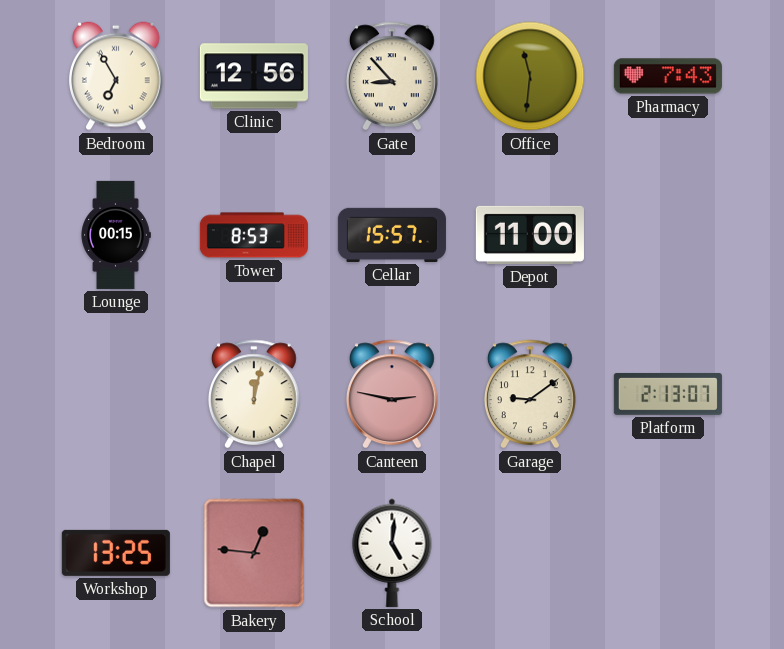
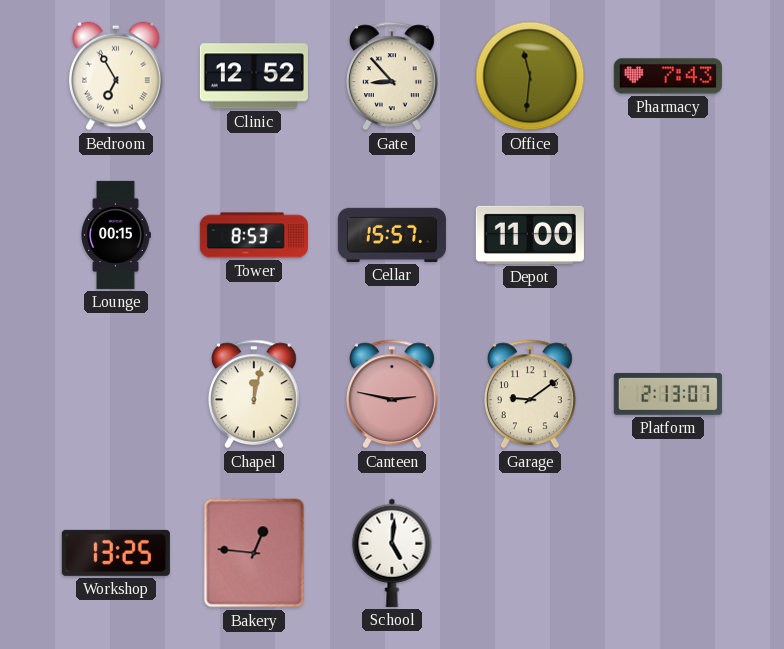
Clinic: 12:56 -> 12:52 (254, 76)
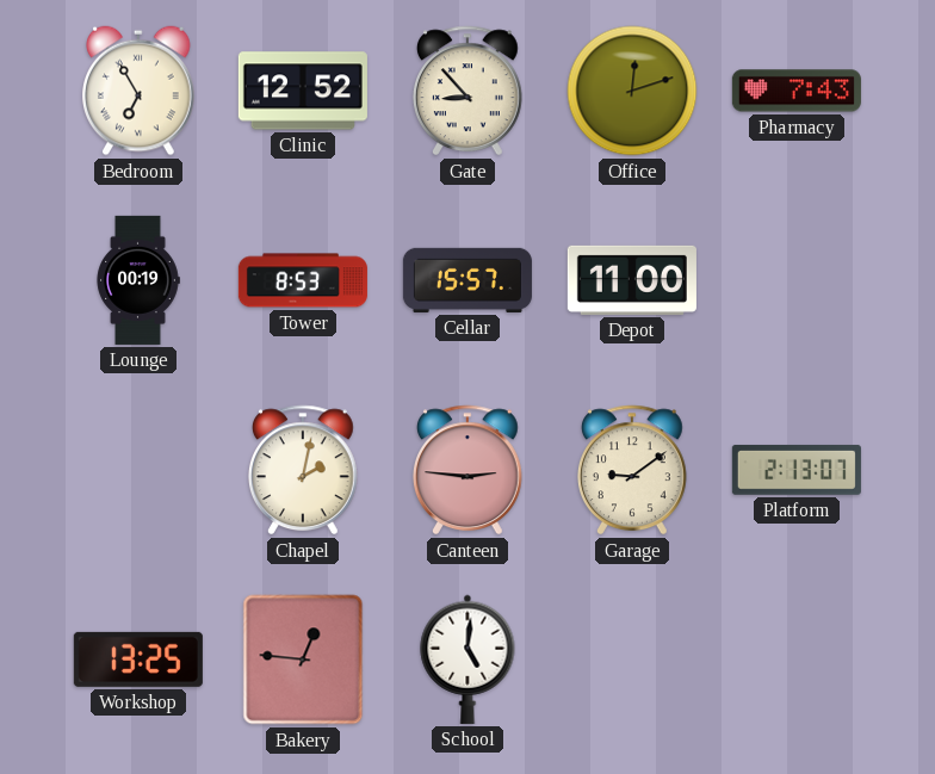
Office: 11:31 -> 12:12 (632, 91)
Lounge: 00:15 -> 00:19 (138, 280)
Chapel: 12:02 -> 2:02 (303, 470)
Canteen: 2:47 -> 2:46 (467, 470)
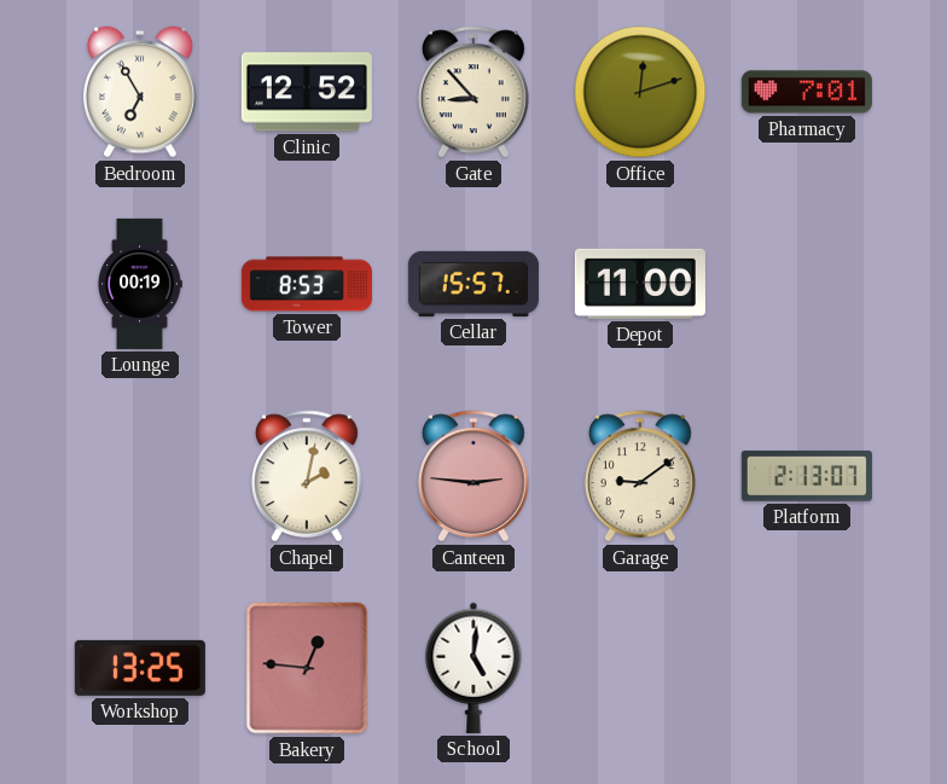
Pharmacy: 7:43 -> 7:01 (807, 92)
